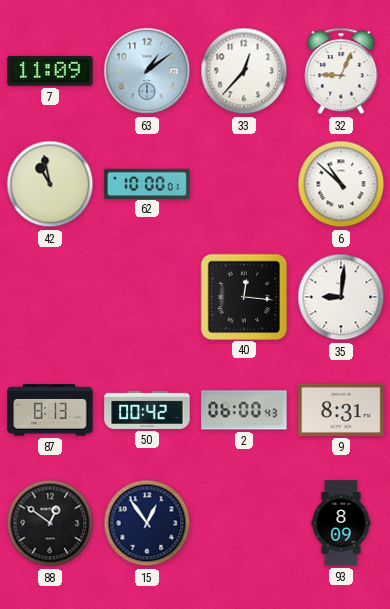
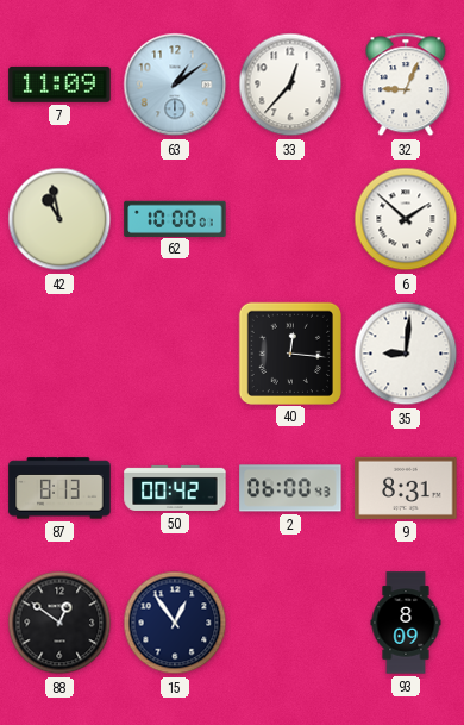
6: 10:52 -> 1:52 (406, 219)
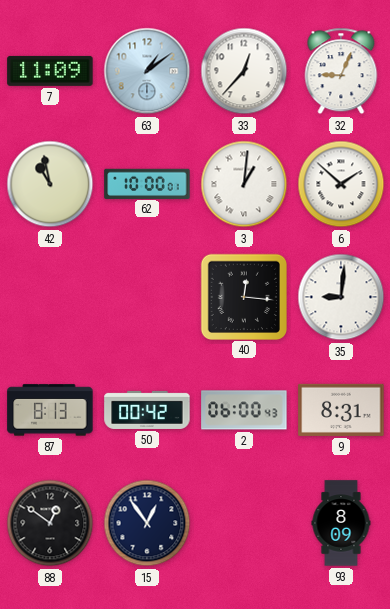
3: none -> 1:01 (244, 184)
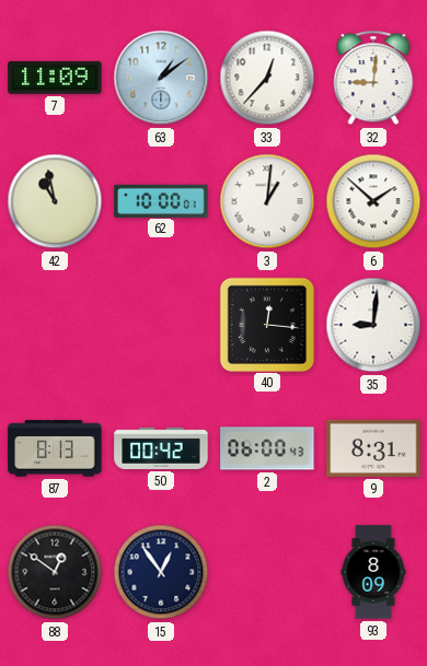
32: 9:04 -> 9:01 (373, 78)
